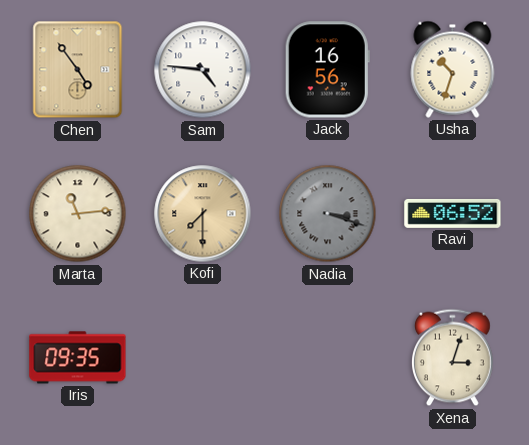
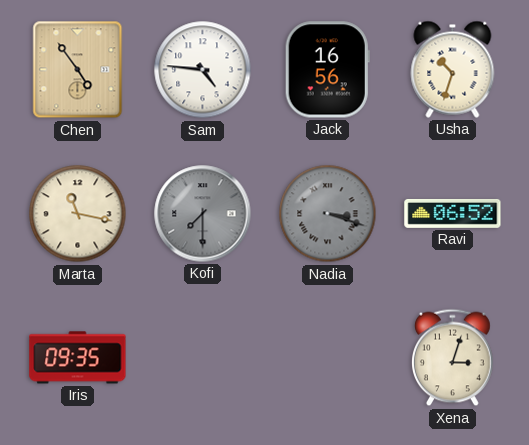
Marta: 11:14 -> 11:17 (78, 214)
Kofi dial: champagne -> grey (203, 214)
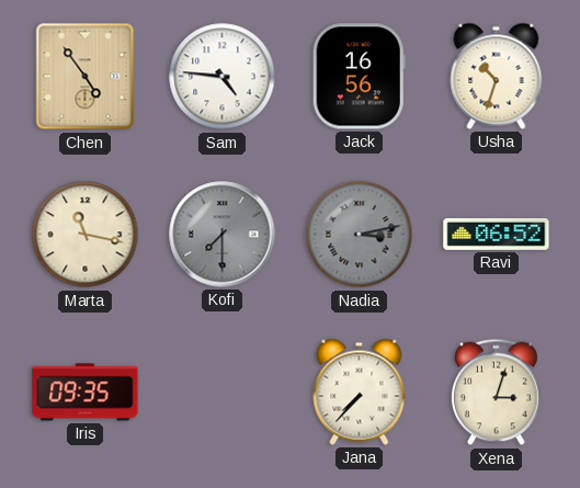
Nadia: 3:18 -> 3:13 (360, 235)
Jana: none -> 7:37 (360, 391)
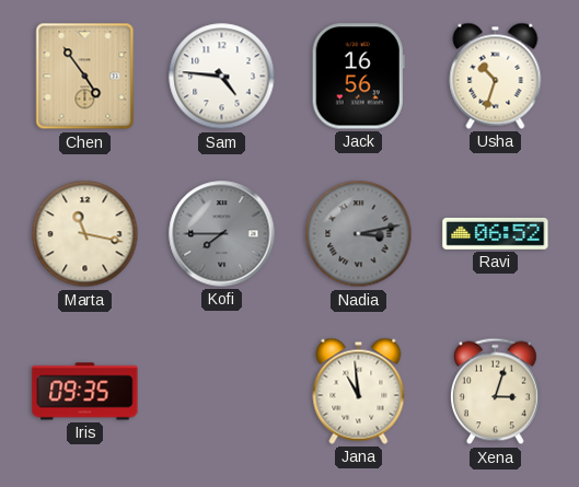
Kofi: 7:30 -> 7:45 (222, 234)
Jana: 7:37 -> 10:59 (359, 391)
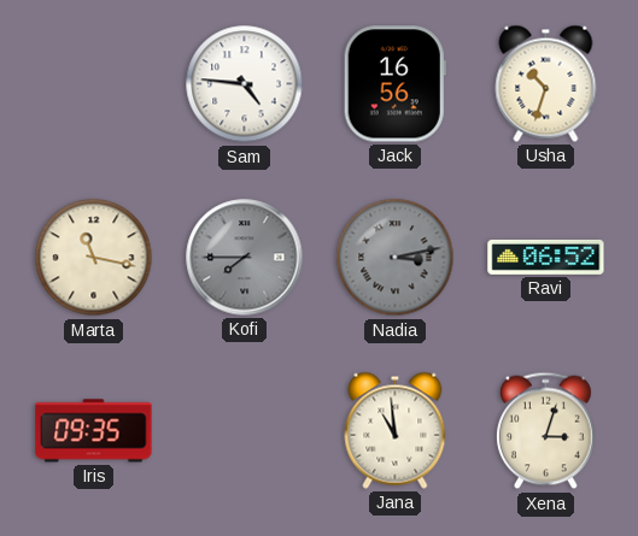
Chen: 4:54 -> none (85, 77)
